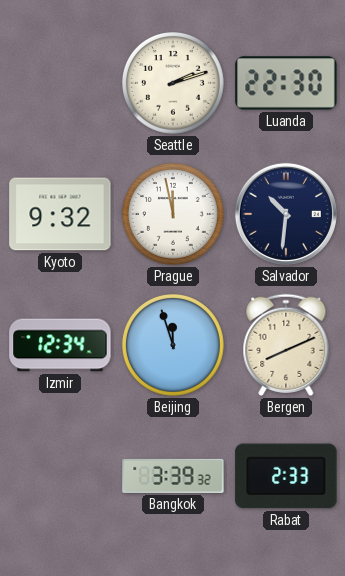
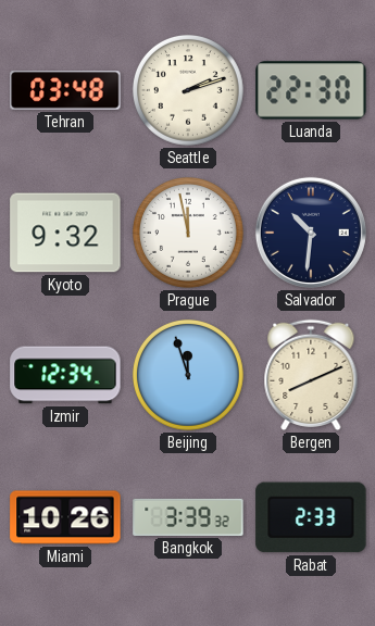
Tehran: none -> 03:48 (65, 90)
Miami: none -> 10:26 (65, 517)
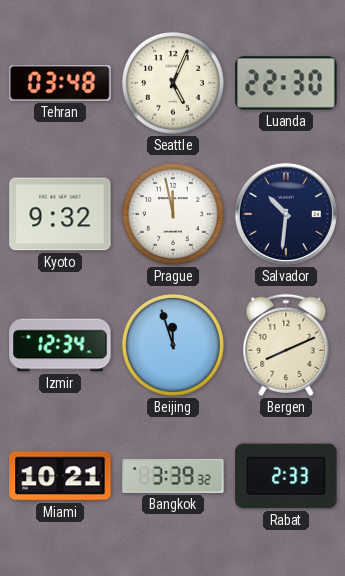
Seattle: 2:12 -> 5:04 (173, 83)
Miami: 10:26 -> 10:21 (60, 476)
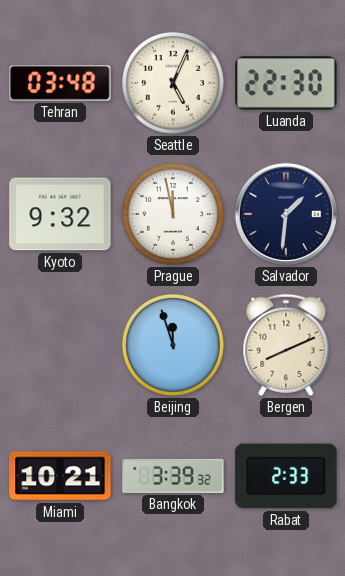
Salvador: 10:31 -> 1:31 (286, 214)
Izmir: 12:34 -> none (60, 345)
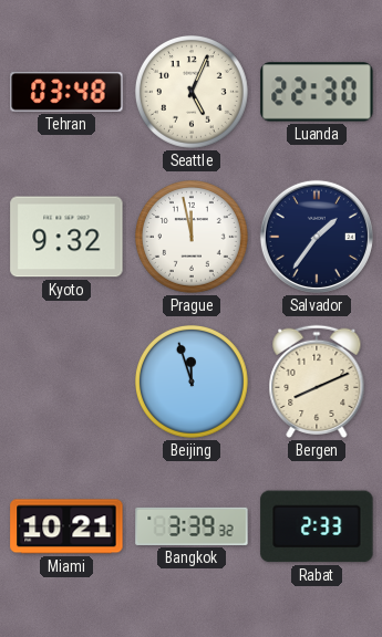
Salvador: 1:31 -> 1:36 (317, 237)
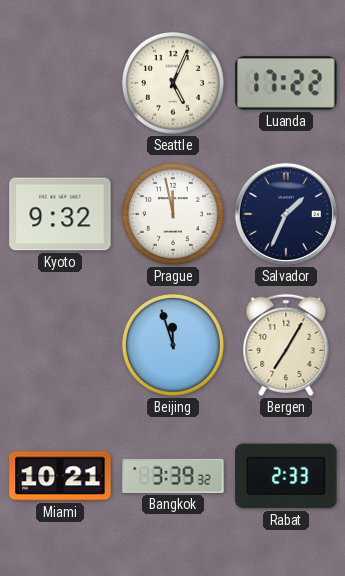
Tehran: 03:48 -> none (66, 92)
Luanda: 22:30 -> 17:22 (286, 83)
Salvador: 1:36 -> 1:34 (286, 214)
Bergen: 8:11 -> 7:05 (286, 345)
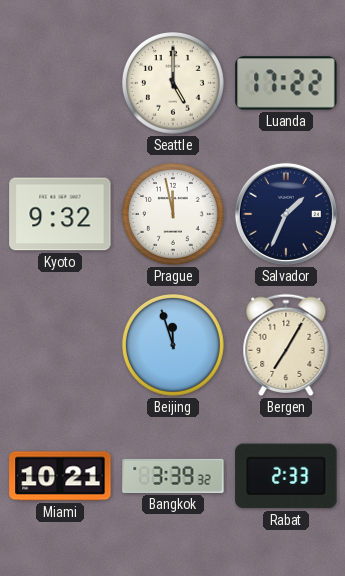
Seattle: 5:04 -> 5:00 (173, 83)
